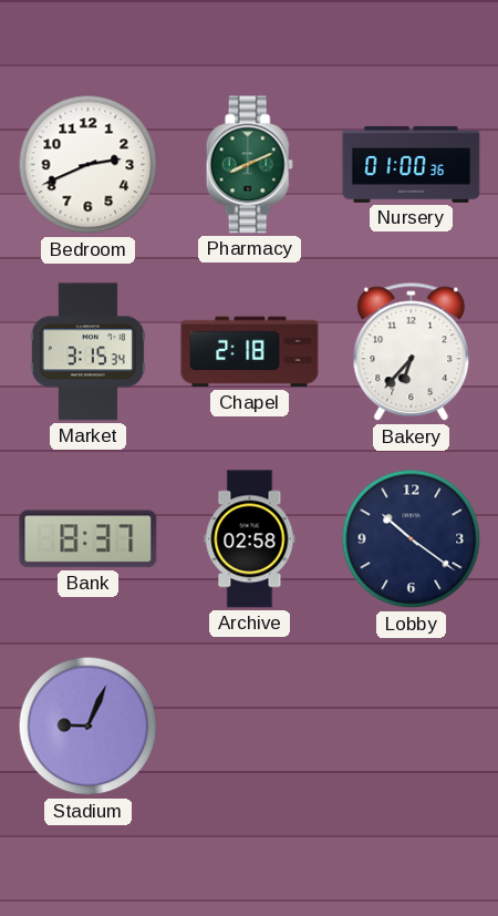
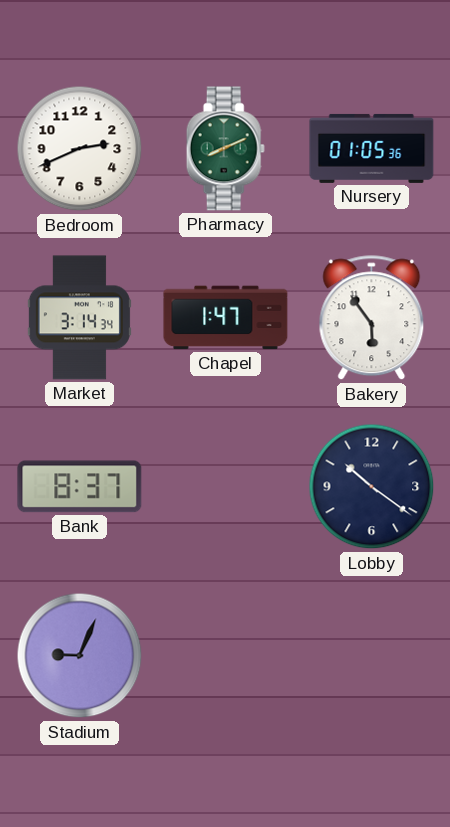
Nursery: 01:00 -> 01:05 (372, 148)
Market: 3:15 -> 3:14 (79, 318)
Chapel: 2:18 -> 1:47 (226, 318)
Bakery: 6:37 -> 5:54 (372, 318)
Archive: 02:58 -> none (250, 539)
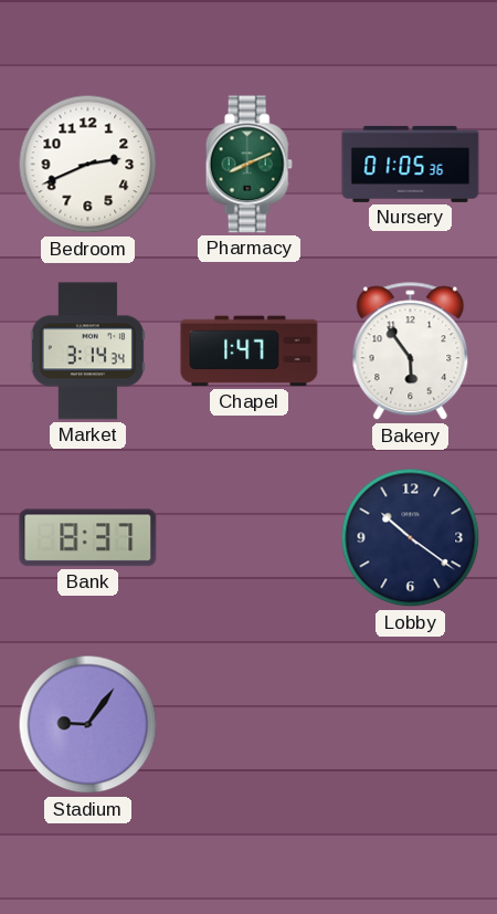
Stadium: 9:04 -> 9:06 (88, 725)
